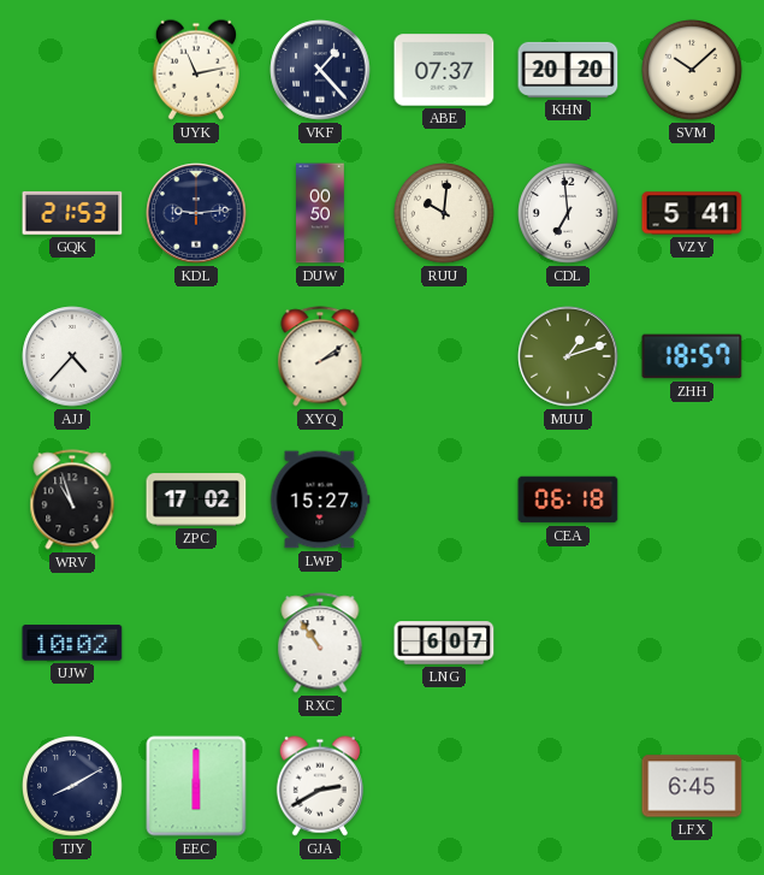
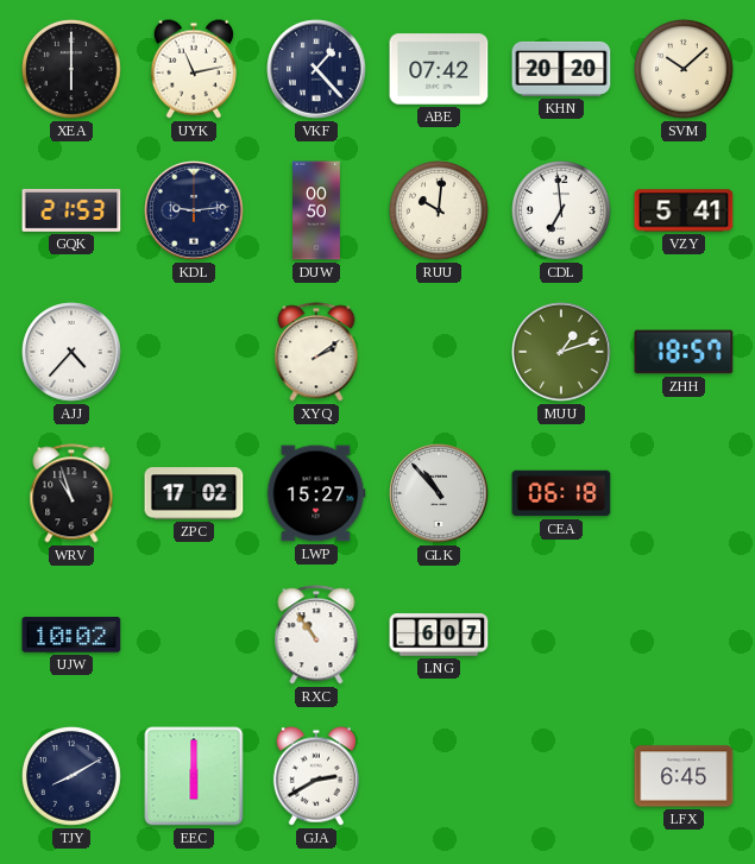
XEA: none -> 6:00 (73, 70)
ABE: 07:37 -> 07:42 (439, 69)
GLK: none -> 10:53 (439, 493)
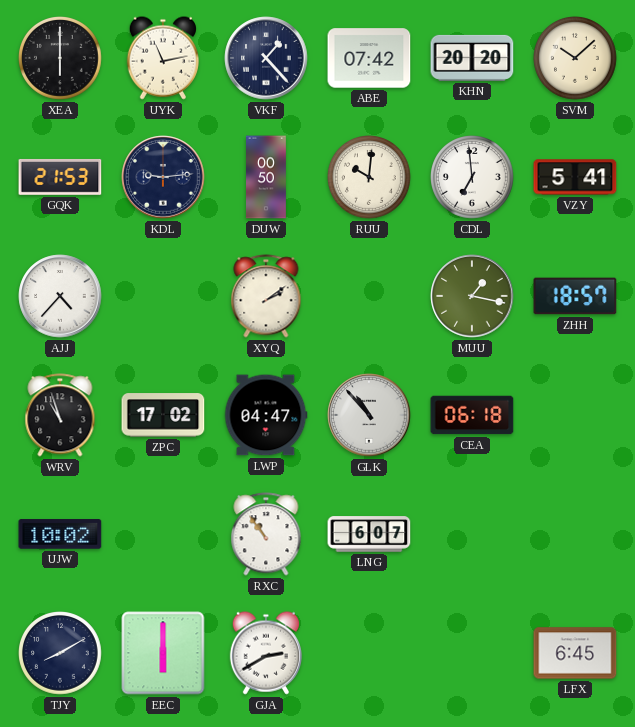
MUU: 1:12 -> 1:17 (472, 296)
LWP: 15:27 -> 04:47 (266, 415)
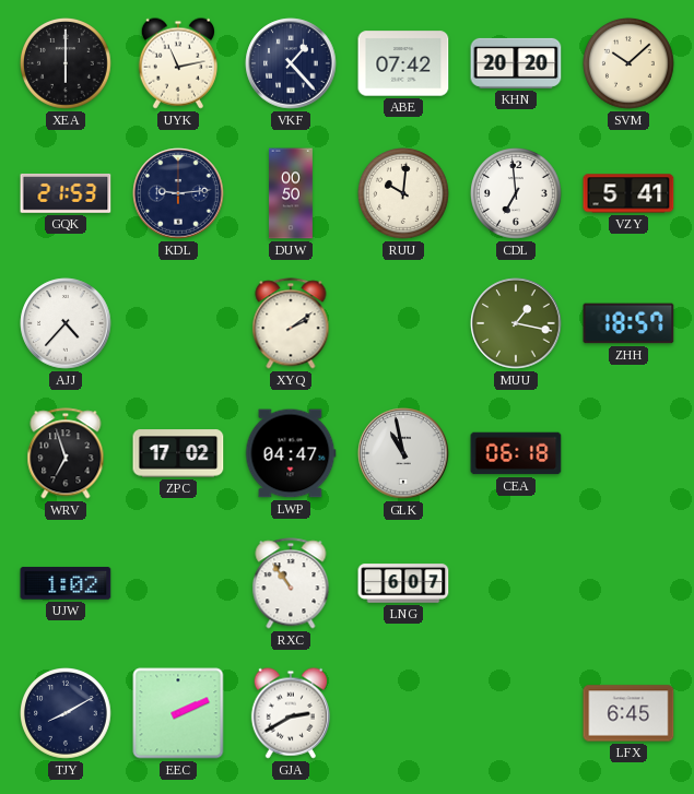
WRV: 10:57 -> 6:57 (66, 453)
GLK: 10:53 -> 10:58 (403, 453)
UJW: 10:02 -> 1:02 (66, 583)
EEC: 6:00 -> 2:11 (178, 713)
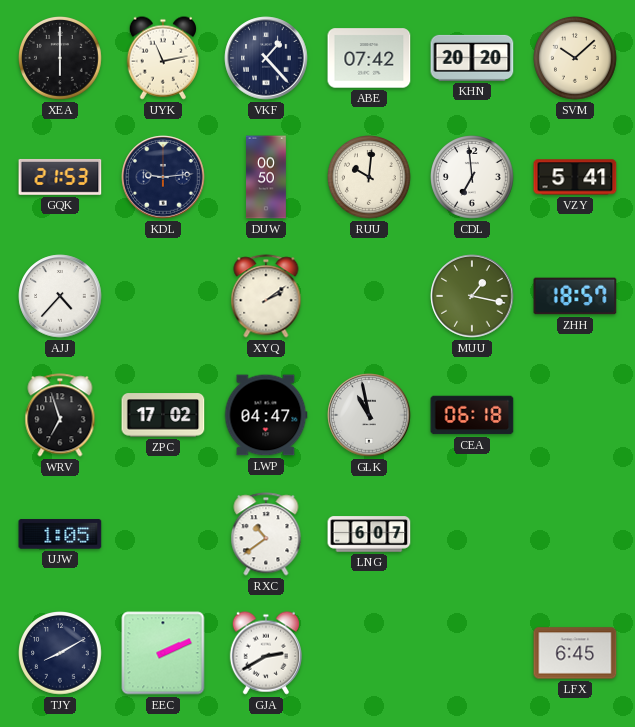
UJW: 1:02 -> 1:05 (60, 534)
RXC: 10:54 -> 10:39 (266, 534)
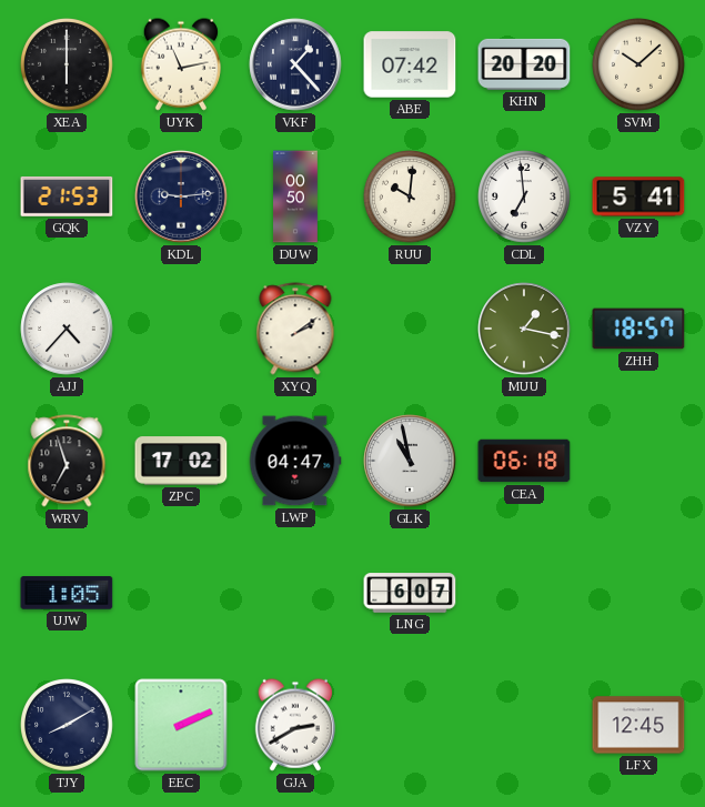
RXC: 10:39 -> none (266, 534)
LFX: 6:45 -> 12:45 (638, 725)
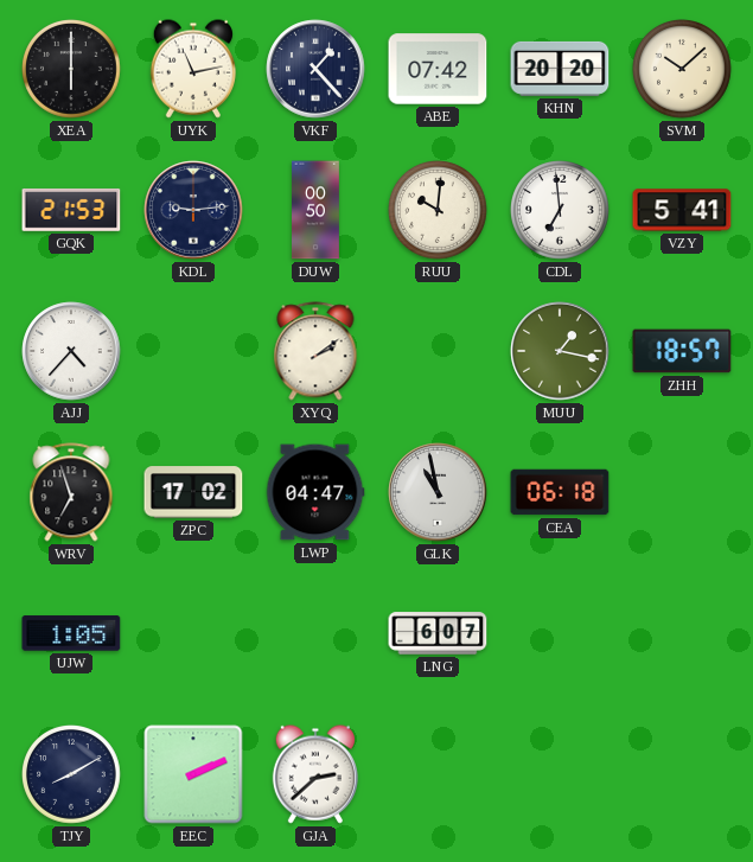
GJA: 2:40 -> 2:38 (315, 774)
LFX: 12:45 -> none (638, 725)
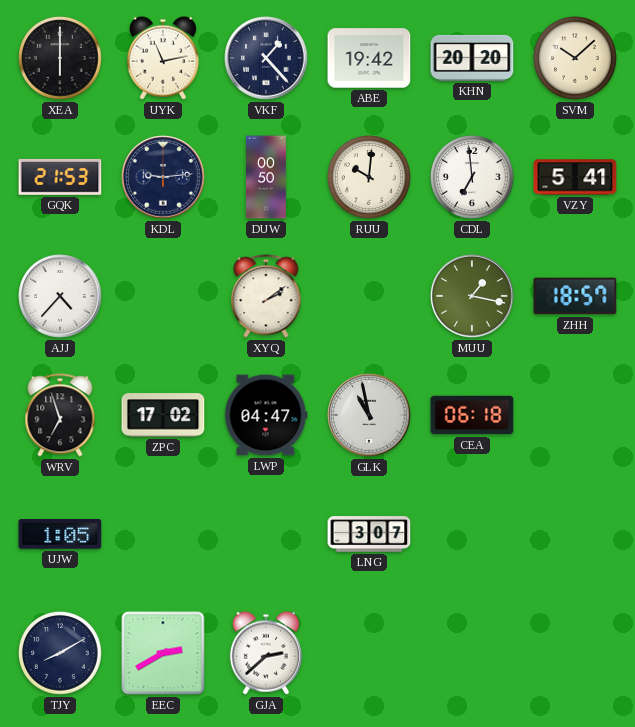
ABE: 07:42 -> 19:42 (369, 58)
LNG: 6:07 -> 3:07 (369, 534)
EEC: 2:11 -> 2:40 (163, 653)
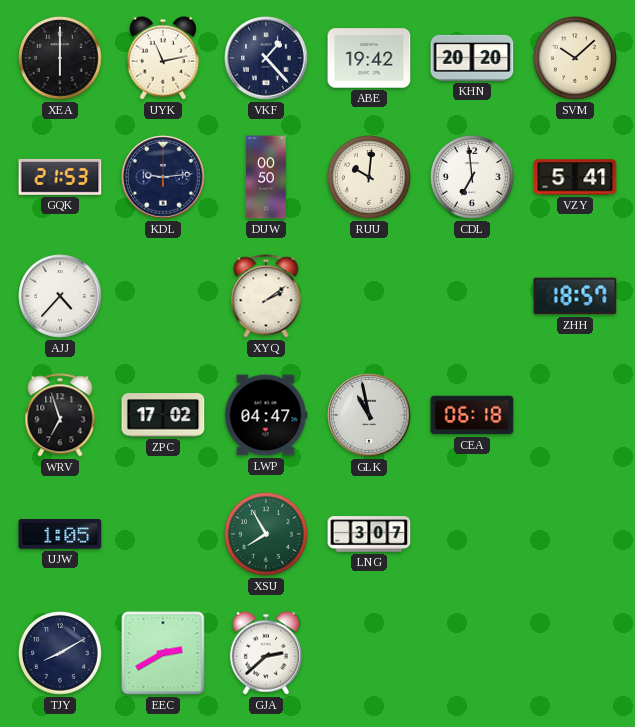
MUU: 1:17 -> none (472, 296)
XSU: none -> 7:55 (267, 535)
